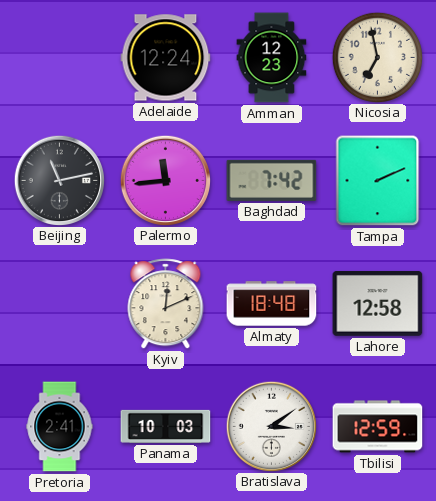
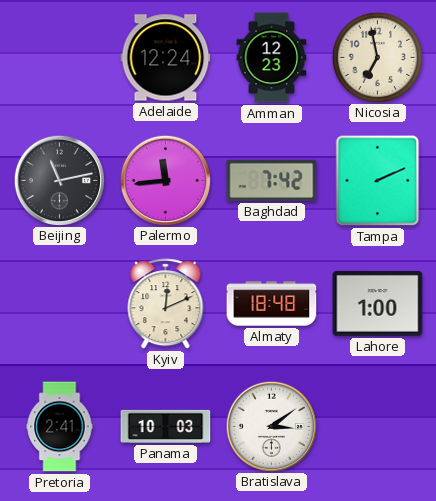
Lahore: 12:58 -> 1:00 (378, 304)
Tbilisi: 12:59 -> none (378, 427)
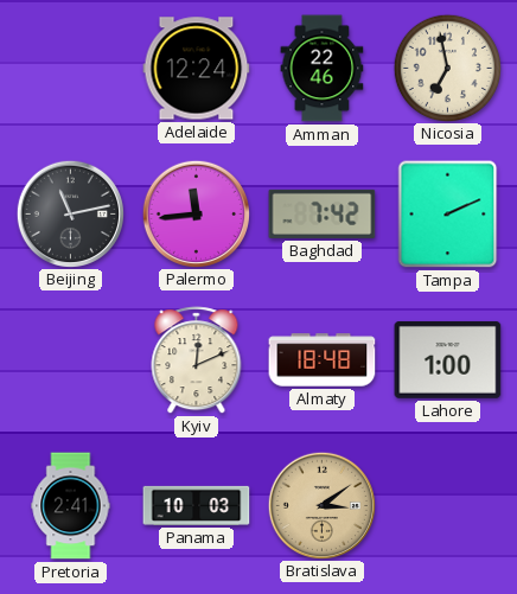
Amman: 12:23 -> 22:46 (323, 69)
Bratislava dial: white -> champagne (321, 505)
